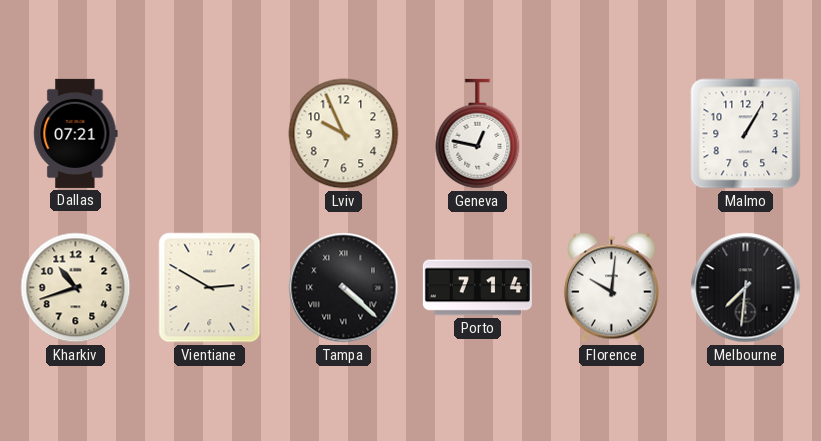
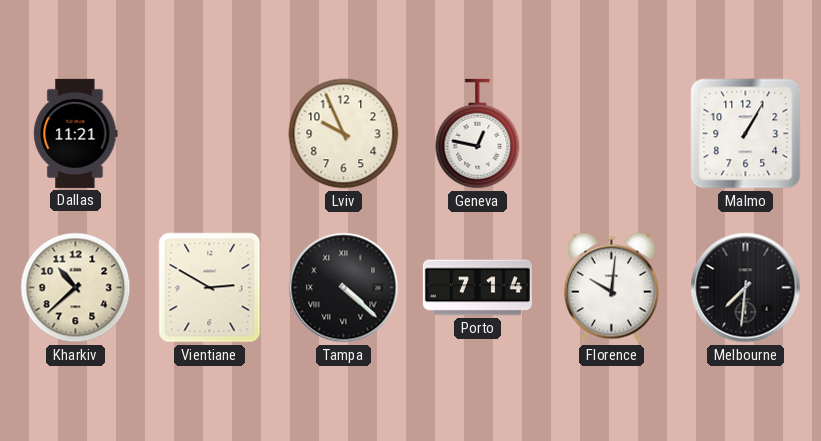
Dallas: 07:21 -> 11:21 (76, 133)
Kharkiv: 10:42 -> 10:38 (76, 288)
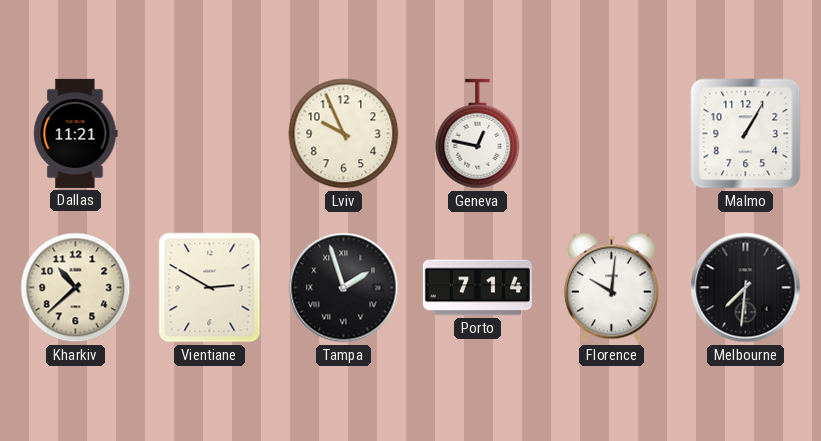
Tampa: 4:22 -> 1:57 (344, 288)
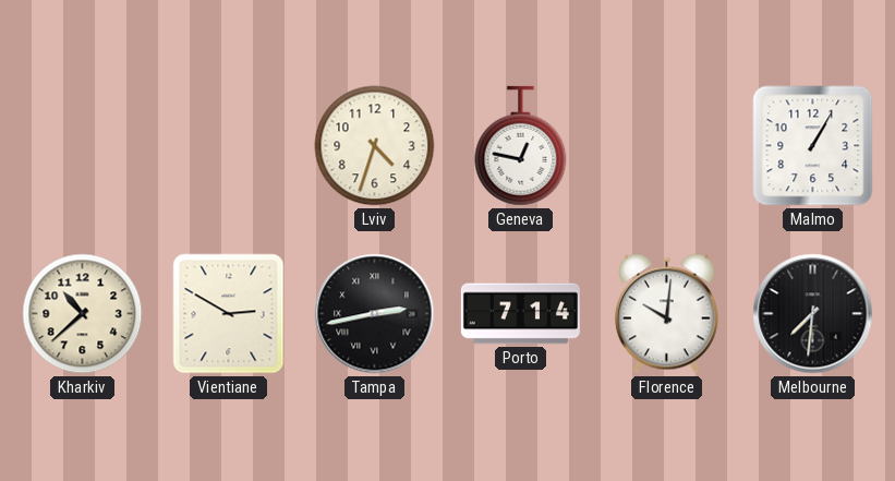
Dallas: 11:21 -> none (76, 133)
Lviv: 9:56 -> 4:33 (375, 146)
Tampa: 1:57 -> 2:43 (375, 314)
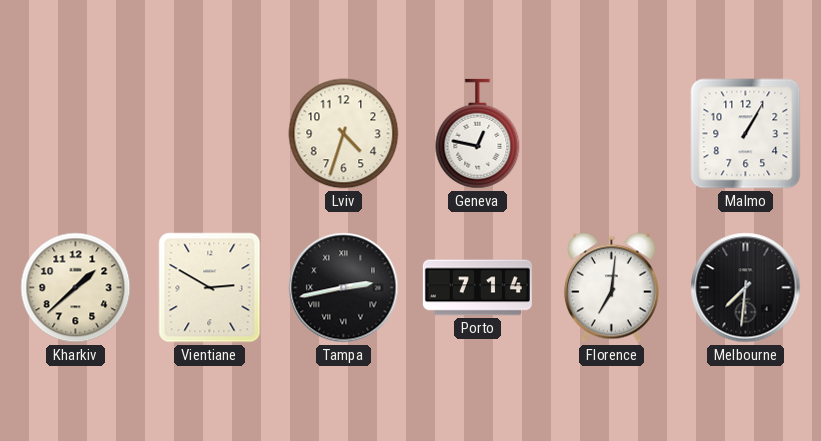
Kharkiv: 10:38 -> 1:38 (76, 288)
Florence: 10:01 -> 7:01 (611, 288)
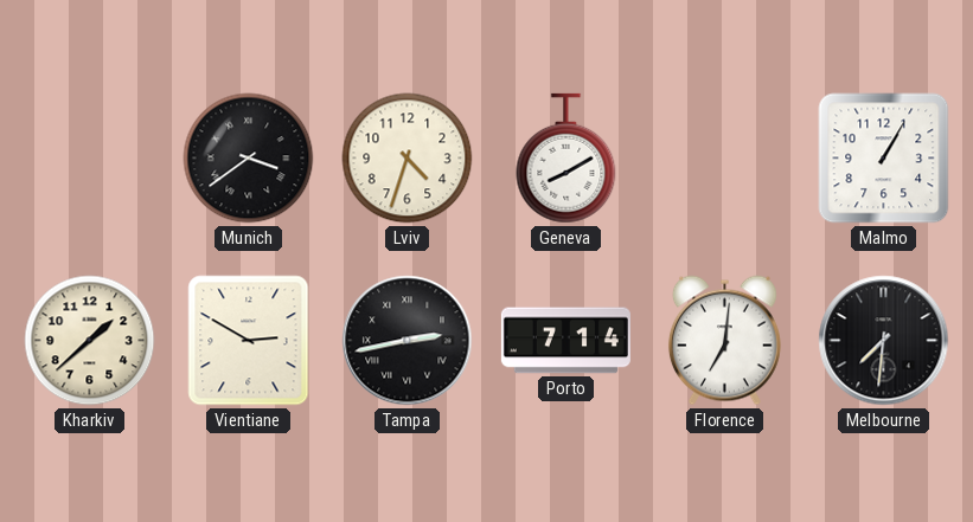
Munich: none -> 3:39 (249, 159)
Geneva: 12:47 -> 8:10 (566, 159)
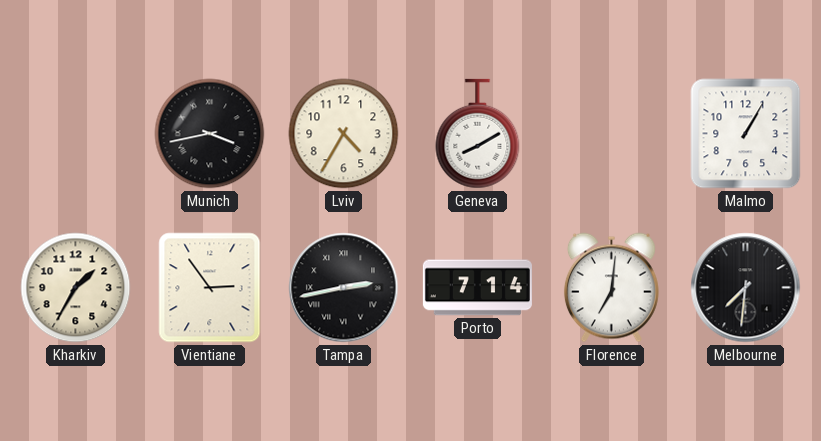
Munich: 3:39 -> 3:43 (210, 134)
Lviv: 4:33 -> 4:35 (344, 134)
Kharkiv: 1:38 -> 1:35 (76, 288)
Vientiane: 2:50 -> 2:54 (210, 288)
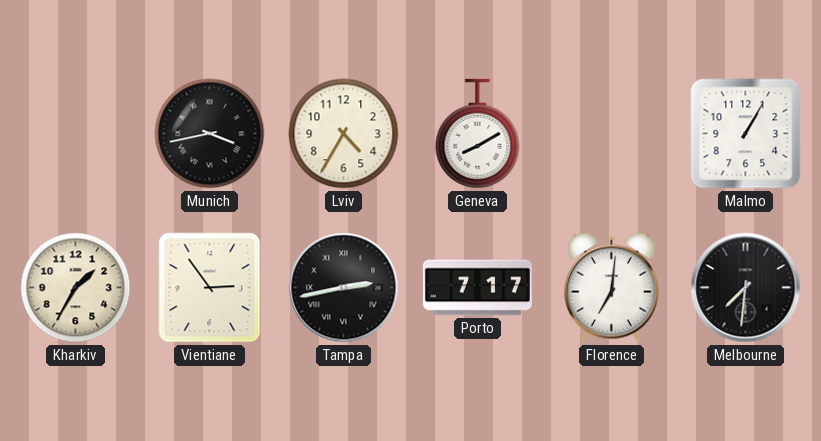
Porto: 7:14 -> 7:17 (477, 288)
